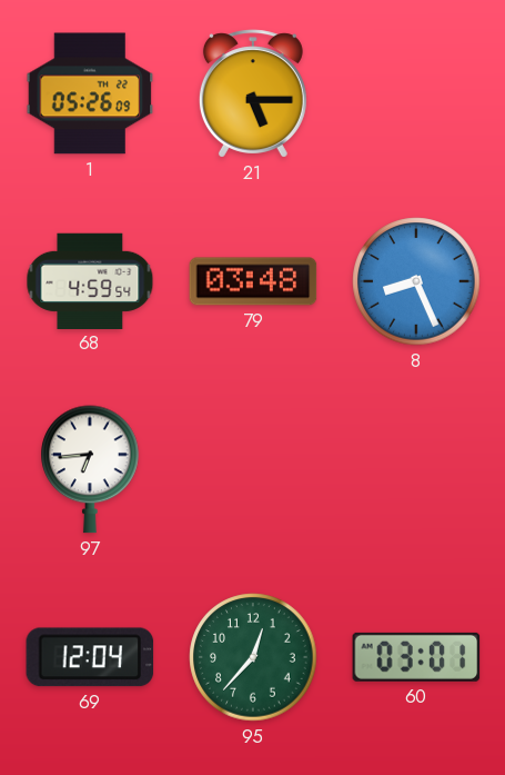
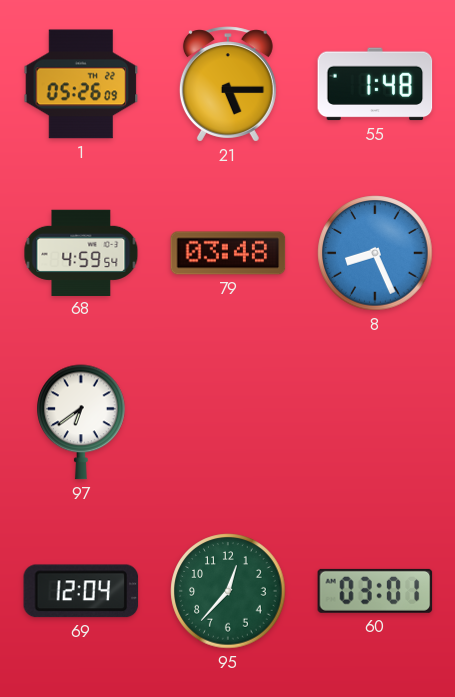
55: none -> 1:48 (375, 84)
97: 6:44 -> 6:39 (81, 422)
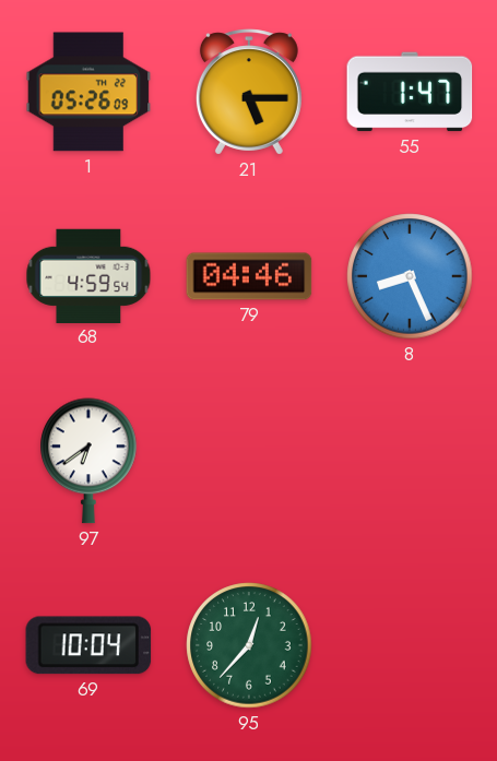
55: 1:48 -> 1:47 (410, 92)
79: 03:48 -> 04:46 (249, 276)
69: 12:04 -> 10:04 (88, 645)
60: 03:01 -> none (375, 591)
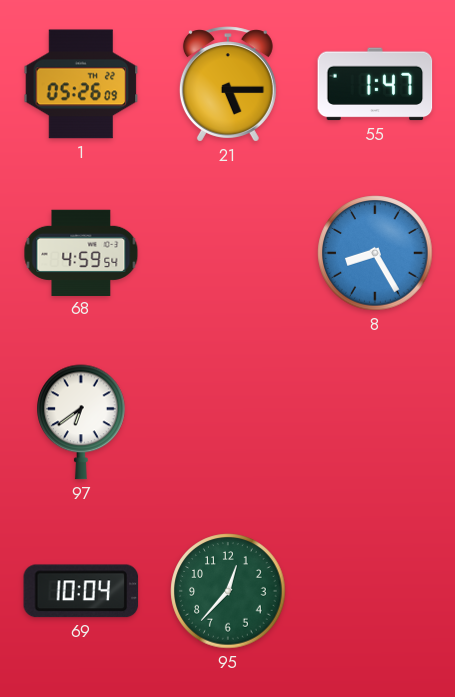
79: 04:46 -> none (249, 276)
8: 8:26 -> 8:25 (375, 253)
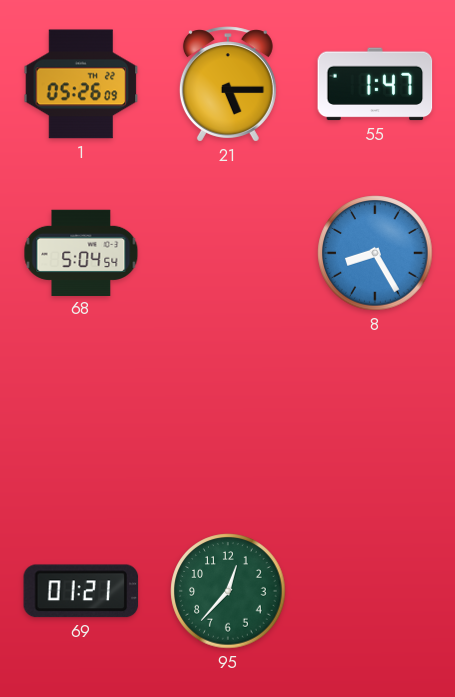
68: 4:59 -> 5:04 (81, 252)
97: 6:39 -> none (81, 422)
69: 10:04 -> 01:21 (81, 591)
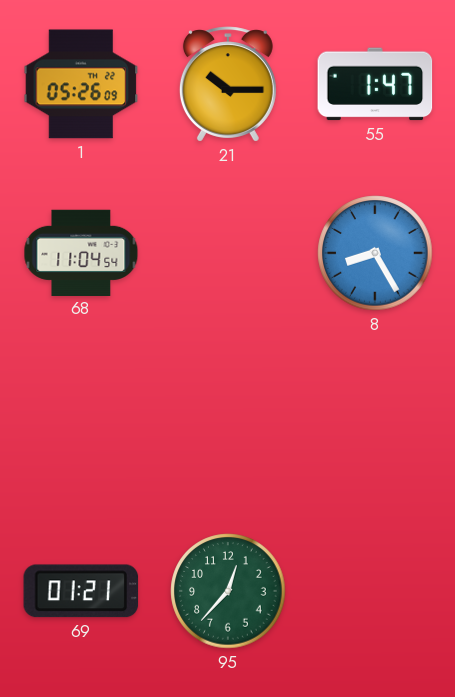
21: 5:15 -> 10:15 (228, 84)
68: 5:04 -> 11:04 (81, 252)
